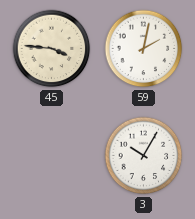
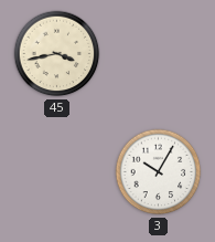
45: 3:46 -> 3:43 (57, 54)
59: 2:02 -> none (144, 49)
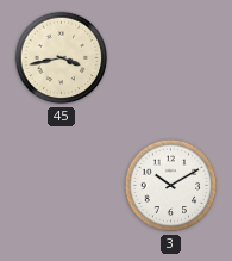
3: 10:05 -> 10:10 (171, 186)
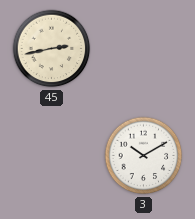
45: 3:43 -> 2:43 (52, 49)
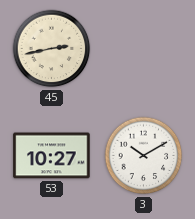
53: none -> 10:27 (52, 156)
